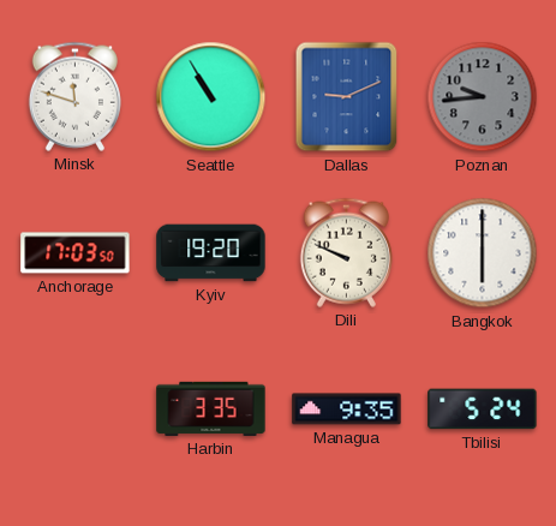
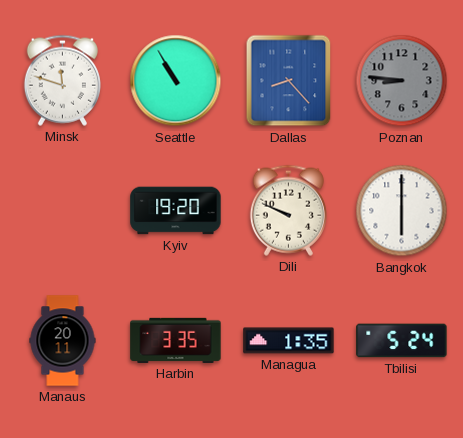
Dallas: 9:11 -> 8:23 (289, 81)
Poznan: 9:44 -> 8:46 (402, 81)
Anchorage: 17:03 -> none (76, 253)
Manaus: none -> 20:11 (63, 341)
Managua: 9:35 -> 1:35 (289, 341)
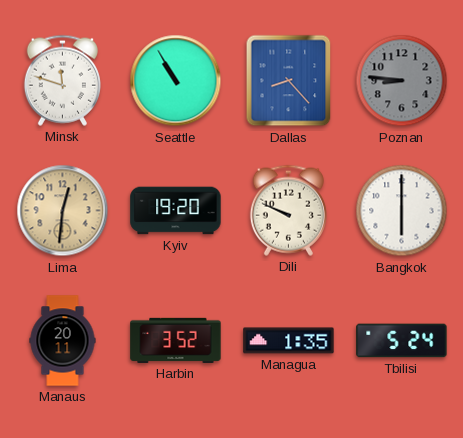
Lima: none -> 12:31 (63, 211)
Harbin: 3:35 -> 3:52 (176, 340)
